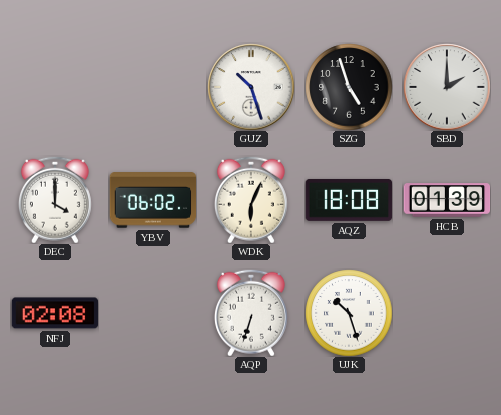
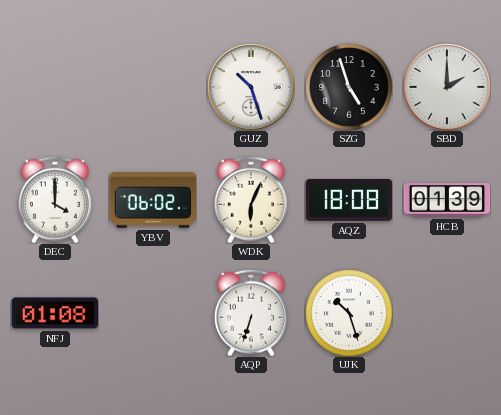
NFJ: 02:08 -> 01:08 (55, 313)
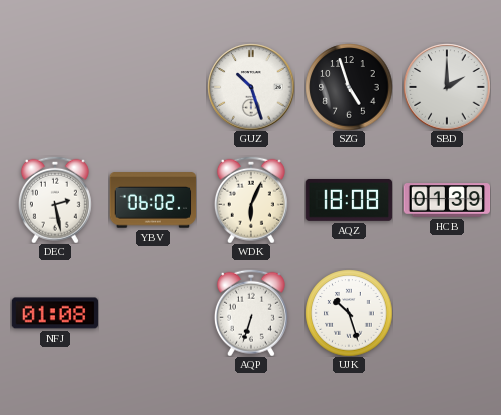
DEC: 4:00 -> 2:28 (55, 200)
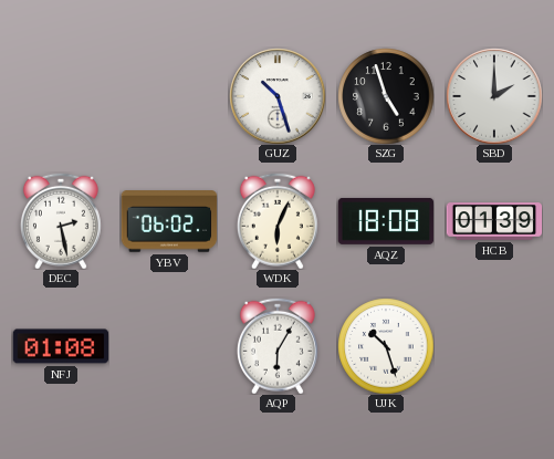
AQP: 6:33 -> 6:05 (278, 346)
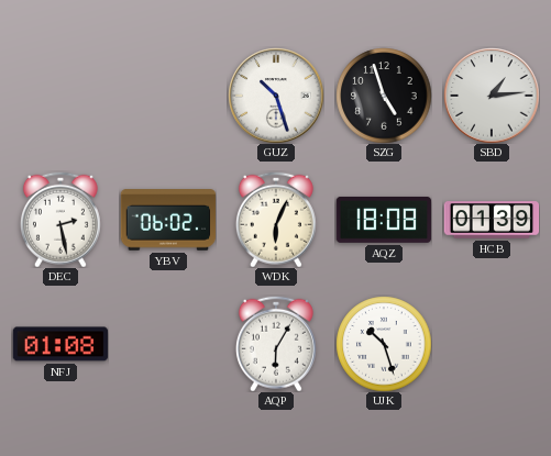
SBD: 2:00 -> 1:14 (492, 96)
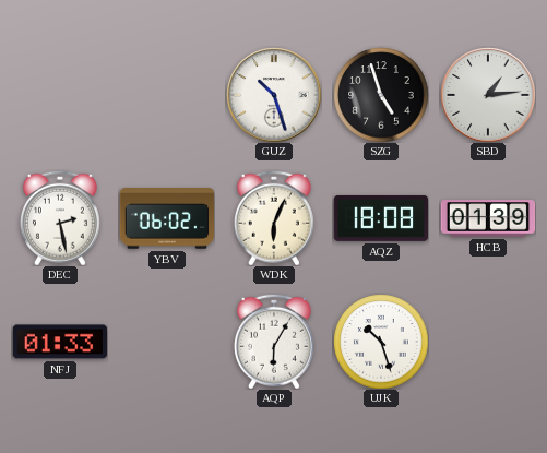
NFJ: 01:08 -> 01:33 (60, 342)
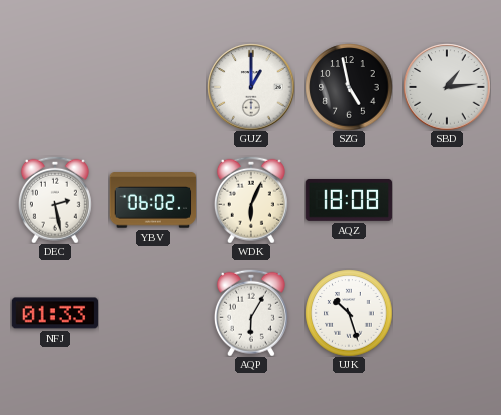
GUZ: 10:27 -> 1:00 (251, 87)
SZG: 4:57 -> 4:58 (349, 87)
HCB: 01:39 -> none (488, 218)
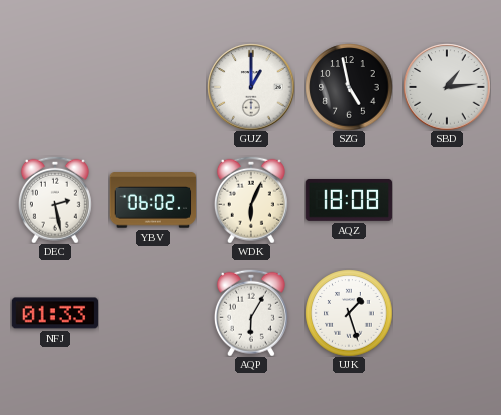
UJK: 10:27 -> 1:27 (349, 313)
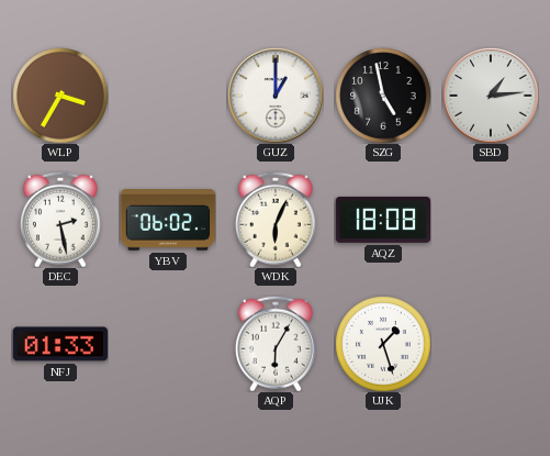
WLP: none -> 3:35 (60, 96)
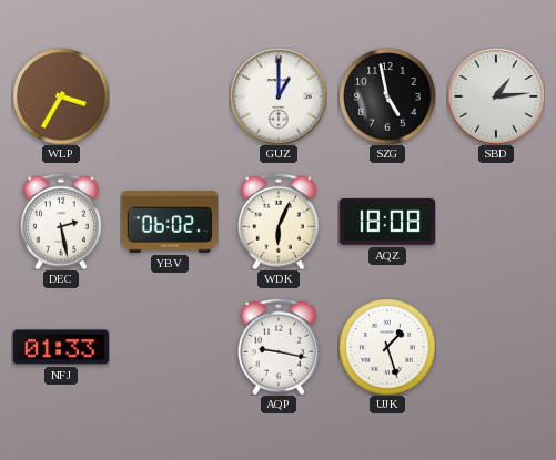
AQP: 6:05 -> 9:17 (279, 347)
